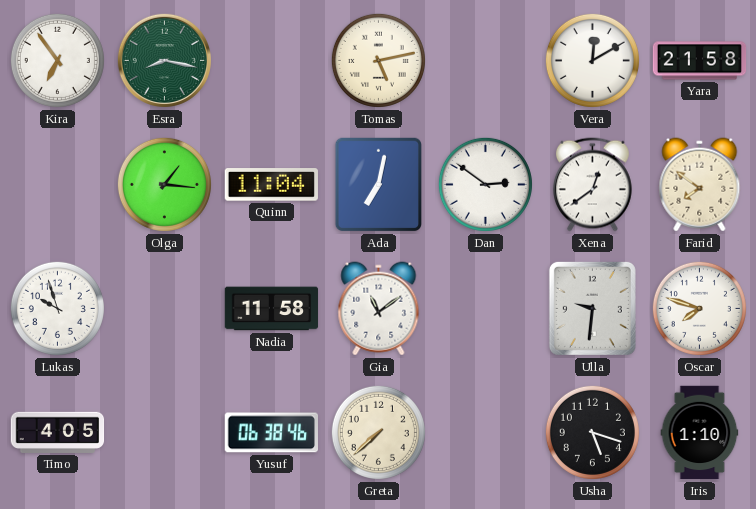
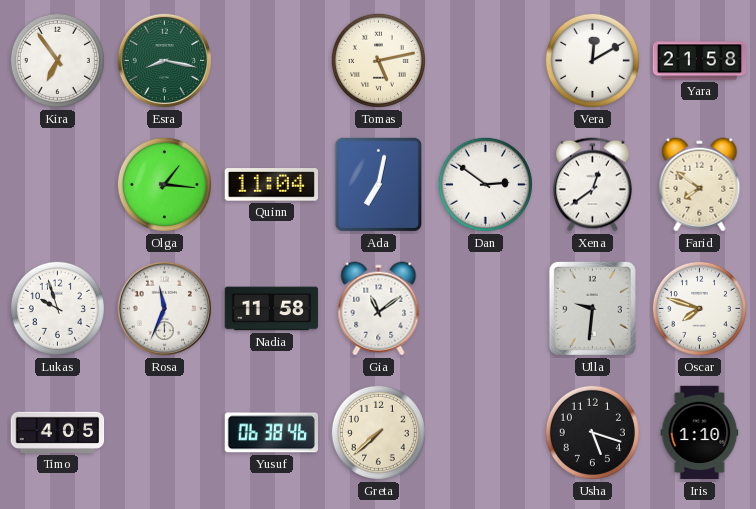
Rosa: none -> 11:34 (164, 308)
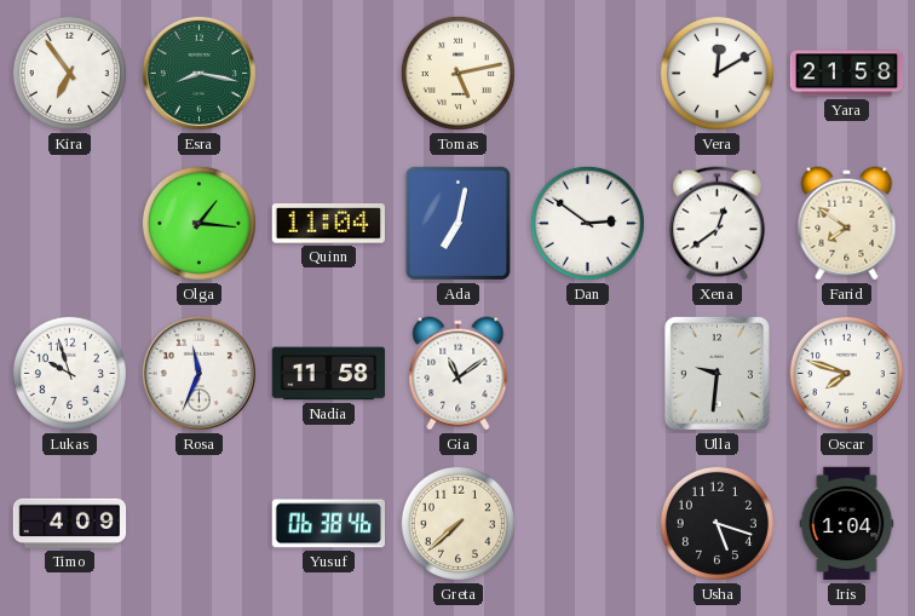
Timo: 4:05 -> 4:09 (70, 523)
Iris: 1:10 -> 1:04 (847, 524)
